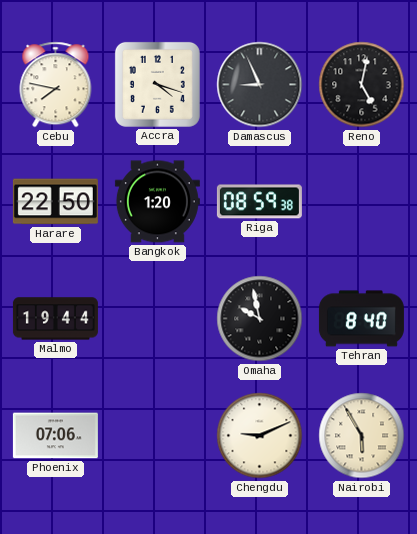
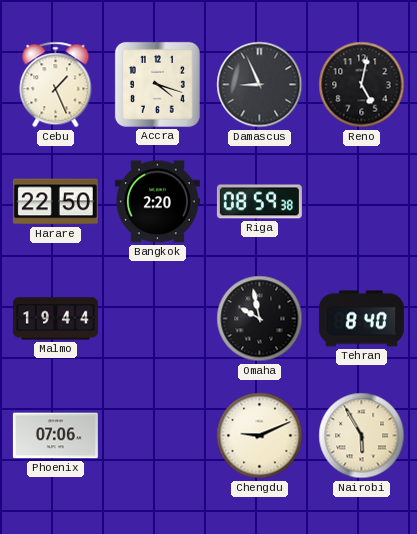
Cebu: 7:47 -> 1:26 (56, 85)
Bangkok: 1:20 -> 2:20 (157, 202)
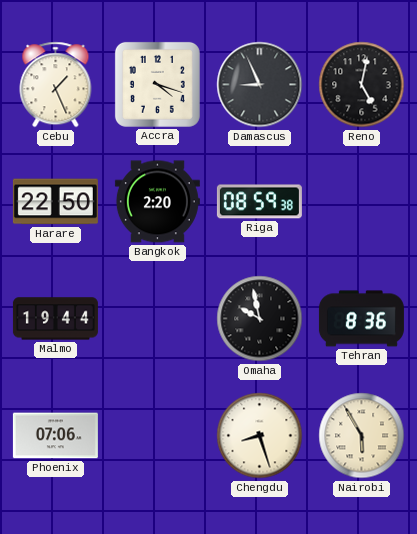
Tehran: 8:40 -> 8:36 (361, 319)
Chengdu: 9:11 -> 8:27 (260, 436)
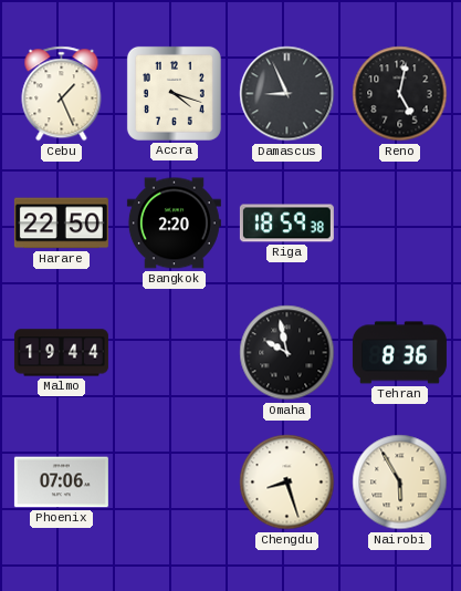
Riga: 08:59 -> 18:59 (286, 224)
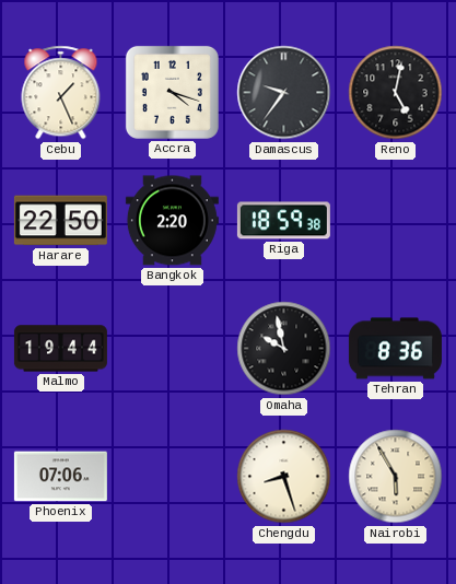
Damascus: 8:56 -> 9:36 (284, 93)
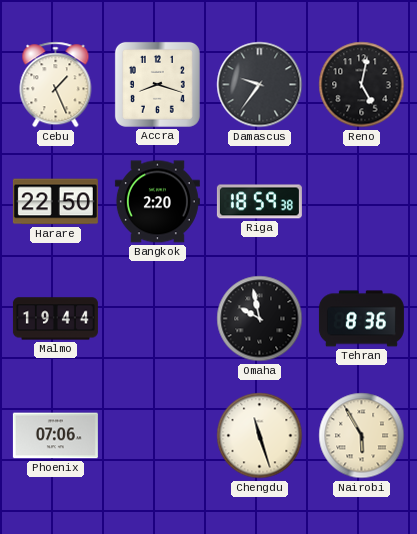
Accra: 4:18 -> 8:18 (157, 84)
Chengdu: 8:27 -> 11:27 (260, 436)
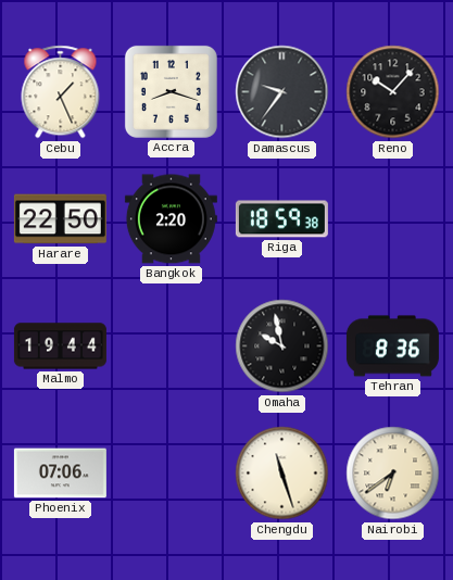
Reno: 5:02 -> 10:07 (393, 92)
Nairobi: 5:55 -> 6:39 (393, 474)
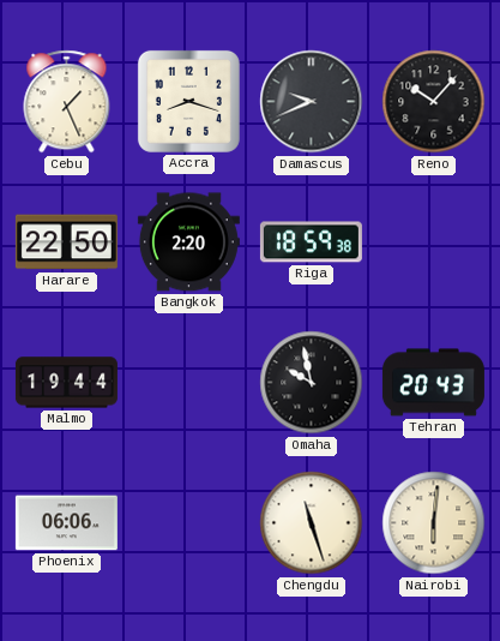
Damascus: 9:36 -> 9:41 (312, 102)
Tehran: 8:36 -> 20:43 (433, 383)
Phoenix: 07:06 -> 06:06 (66, 523)
Nairobi: 6:39 -> 6:01 (434, 523)
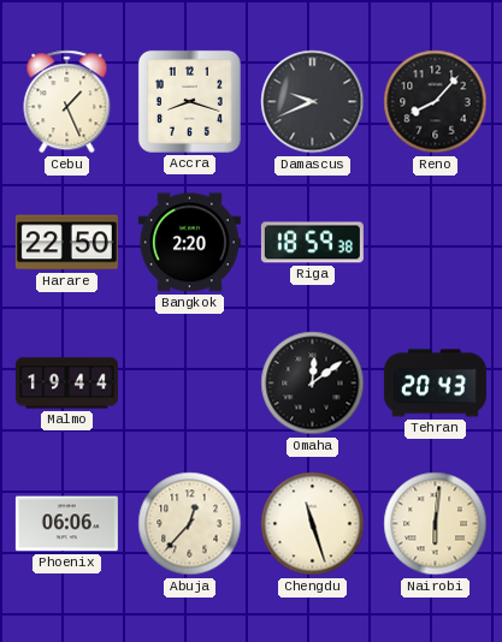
Reno: 10:07 -> 8:07 (436, 102)
Omaha: 9:58 -> 12:09 (313, 384)
Abuja: none -> 12:37 (190, 524)
